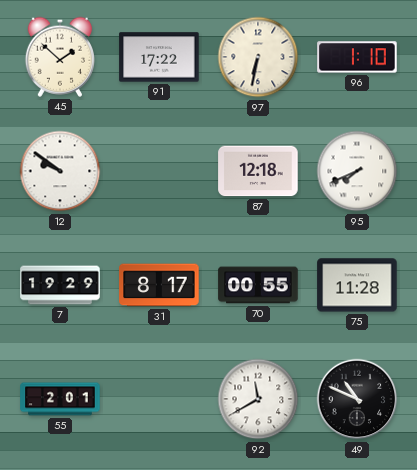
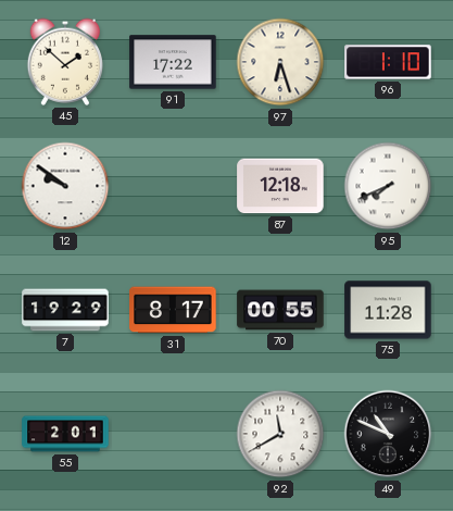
97: 6:32 -> 6:27 (280, 62)
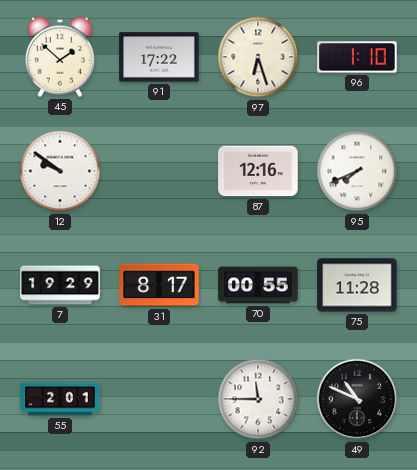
87: 12:18 -> 12:16 (258, 171)
92: 11:40 -> 11:45 (258, 399)
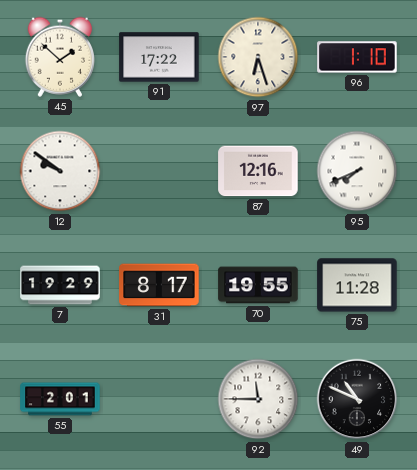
70: 00:55 -> 19:55 (258, 285)
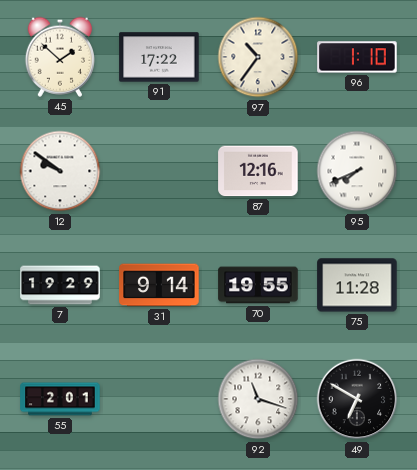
97: 6:27 -> 10:36 (258, 57)
31: 8:17 -> 9:14 (159, 285)
92: 11:45 -> 11:18 (258, 399)
49: 10:49 -> 6:50 (357, 399)
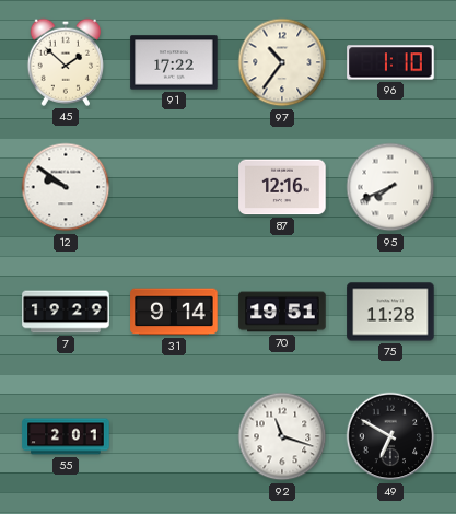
70: 19:55 -> 19:51 (282, 312)
